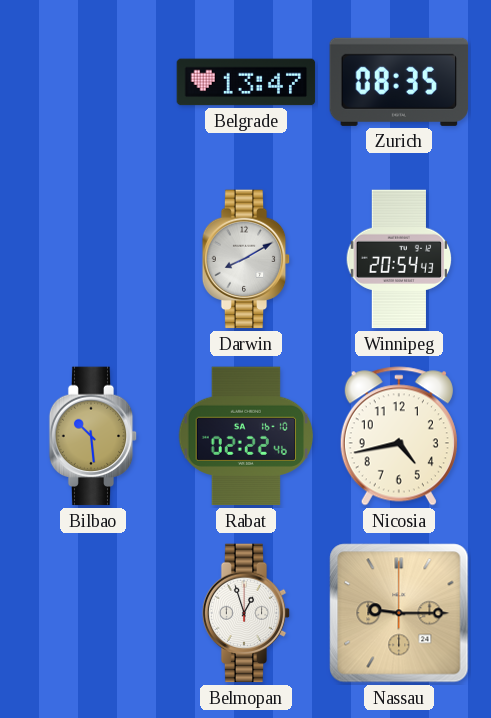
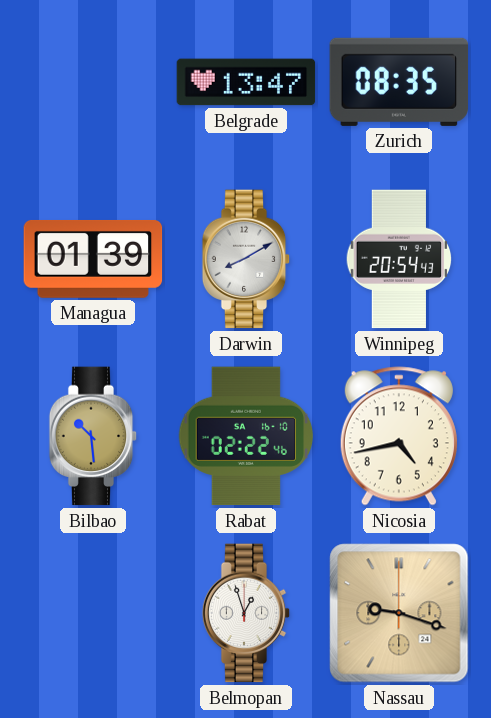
Managua: none -> 01:39 (93, 259)
Nassau: 9:15 -> 9:18 (399, 613)
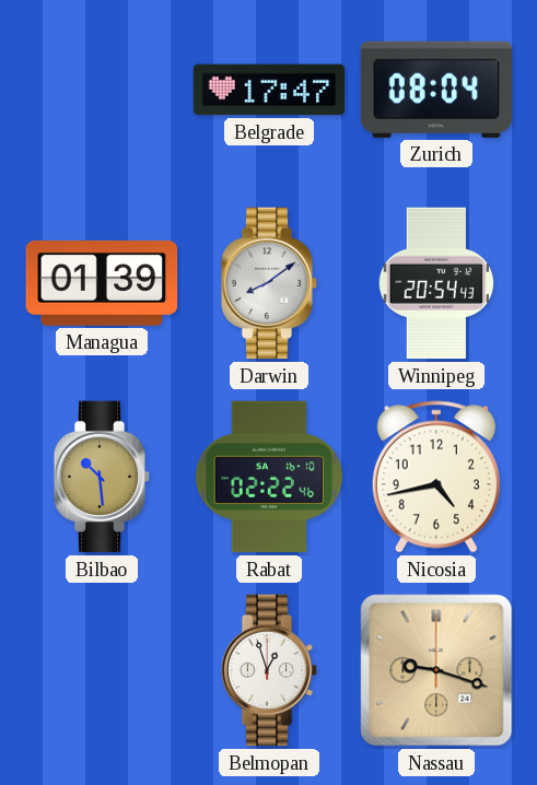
Belgrade: 13:47 -> 17:47 (269, 90)
Zurich: 08:35 -> 08:04 (436, 90)
Darwin: 8:10 -> 8:09 (269, 283)
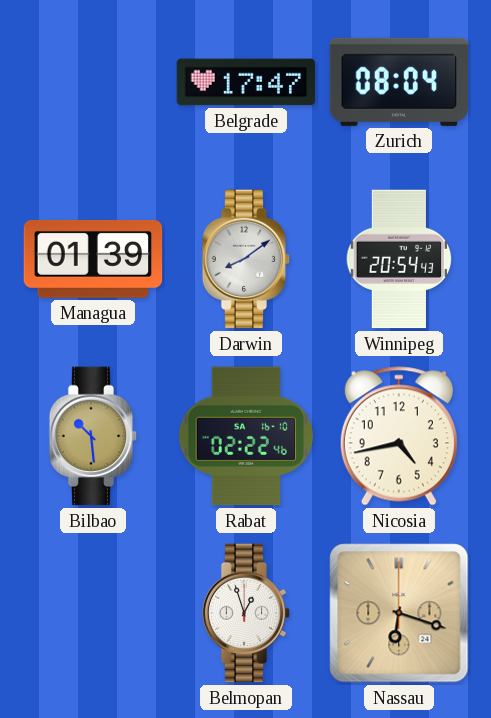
Nassau: 9:18 -> 6:18 (399, 613)
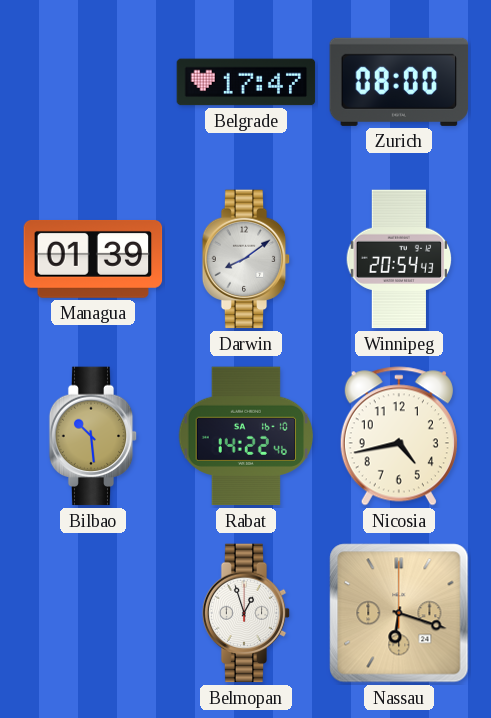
Zurich: 08:04 -> 08:00 (399, 82)
Rabat: 02:22 -> 14:22 (246, 436)
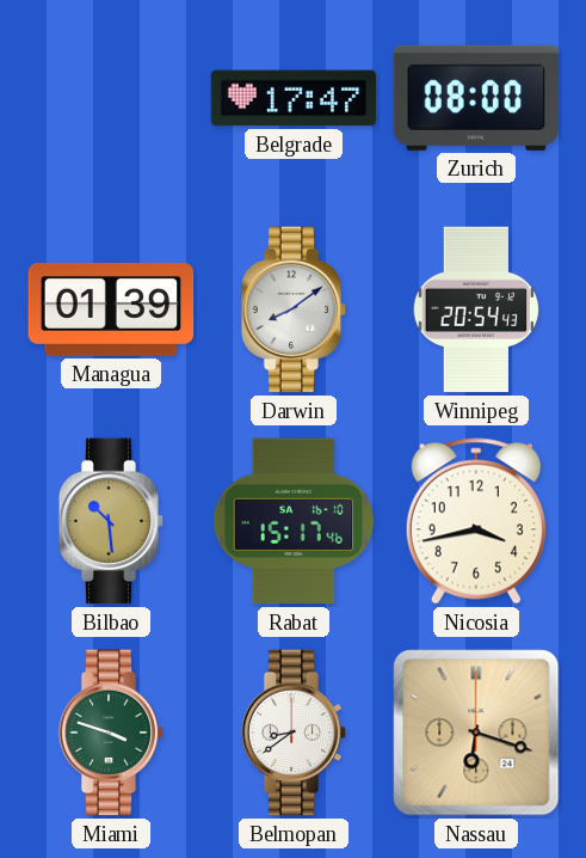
Rabat: 14:22 -> 15:17 (294, 521)
Nicosia: 4:43 -> 3:43 (476, 521)
Miami: none -> 3:48 (111, 733)
Belmopan: 12:57 -> 8:39 (294, 733)
